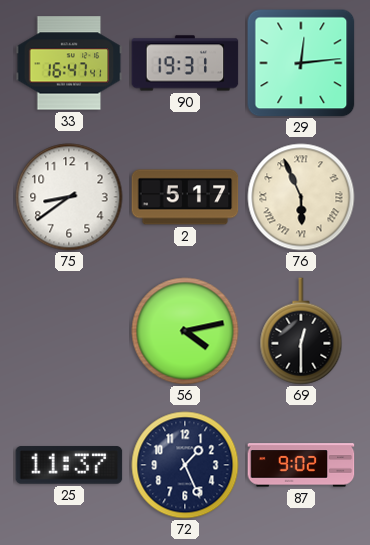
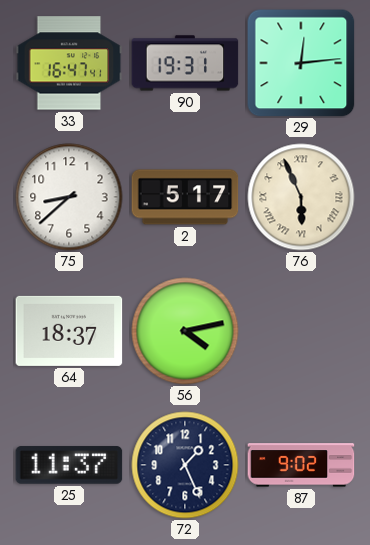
75: 8:39 -> 8:38 (69, 197)
64: none -> 18:37 (69, 331)
69: 12:30 -> none (301, 331)
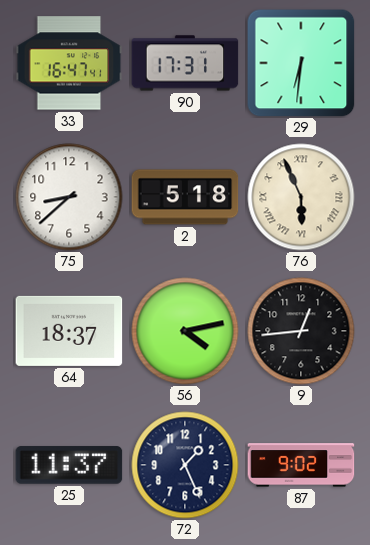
90: 19:31 -> 17:31 (185, 63)
29: 12:14 -> 6:31 (301, 63)
2: 5:17 -> 5:18 (185, 197)
9: none -> 12:44 (301, 331)
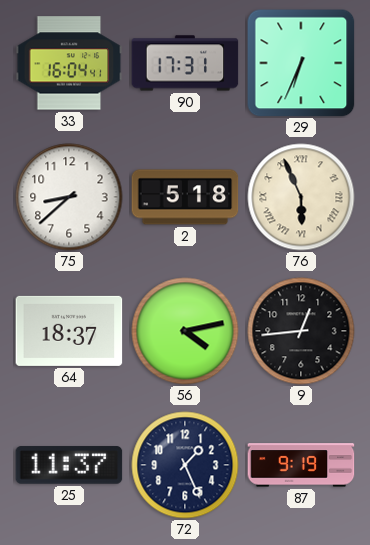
33: 16:47 -> 16:04 (69, 63)
29: 6:31 -> 6:34 (301, 63)
87: 9:02 -> 9:19 (301, 465)
